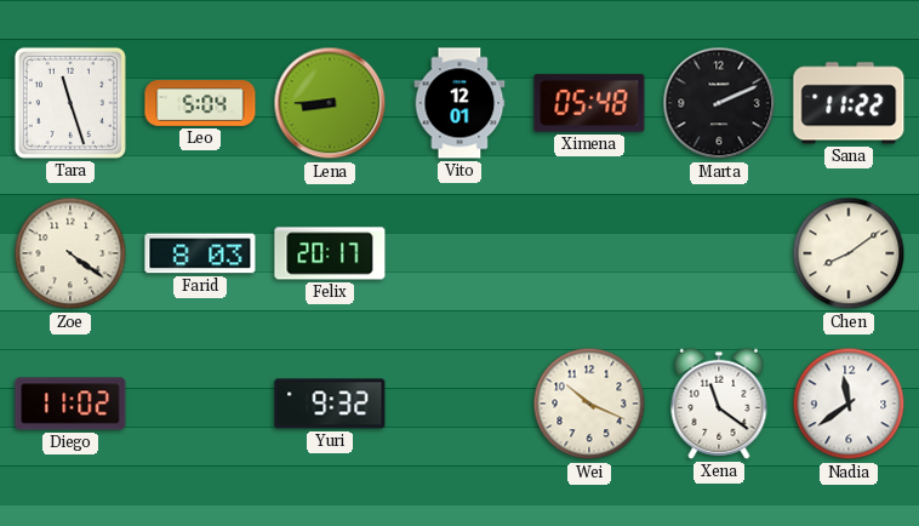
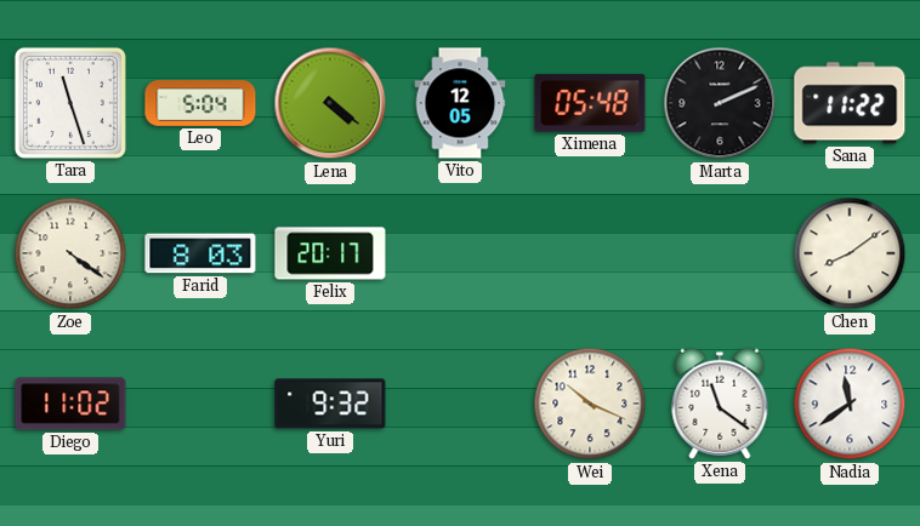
Lena: 8:45 -> 4:21 (330, 103)
Vito: 12:01 -> 12:05 (460, 103)
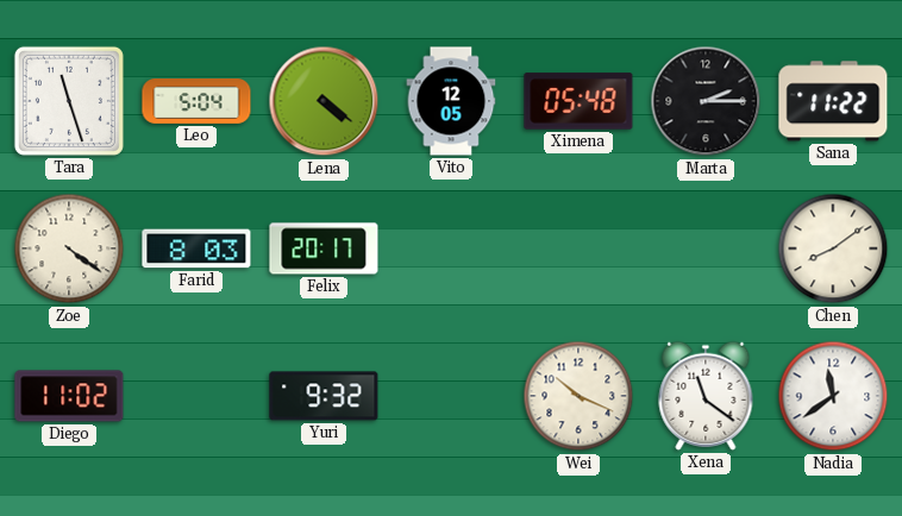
Marta: 2:11 -> 2:15 (706, 101)
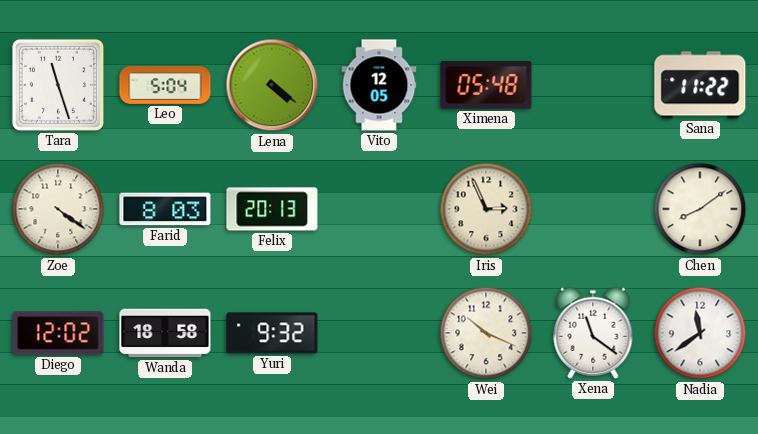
Marta: 2:15 -> none (706, 101)
Felix: 20:17 -> 20:13 (272, 209)
Iris: none -> 2:56 (486, 209)
Diego: 11:02 -> 12:02 (58, 333)
Wanda: none -> 18:58 (165, 333)
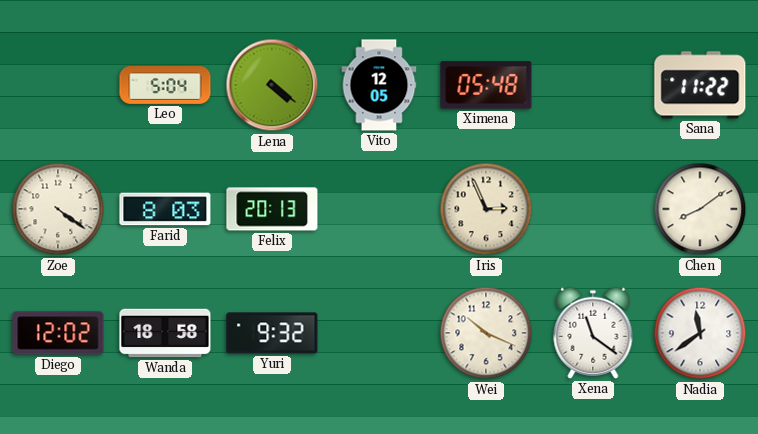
Tara: 11:27 -> none (58, 85)
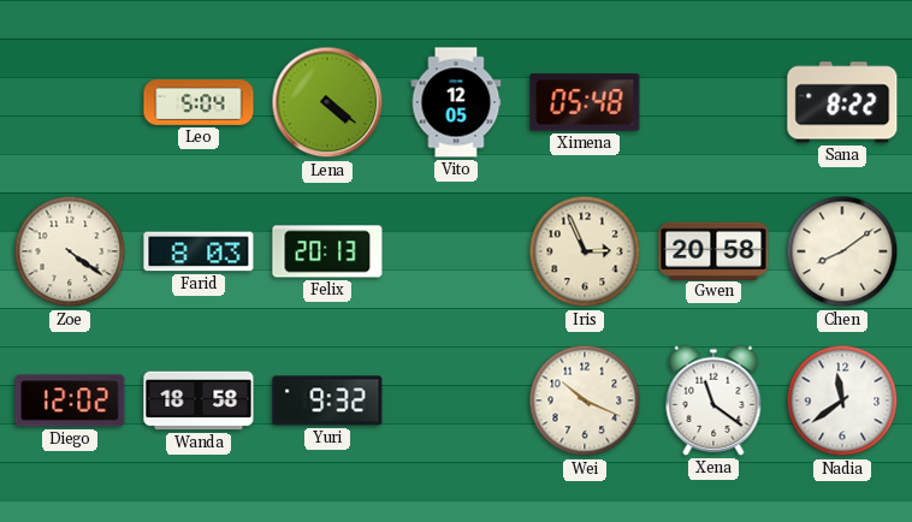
Sana: 11:22 -> 8:22 (842, 102)
Gwen: none -> 20:58 (713, 250)
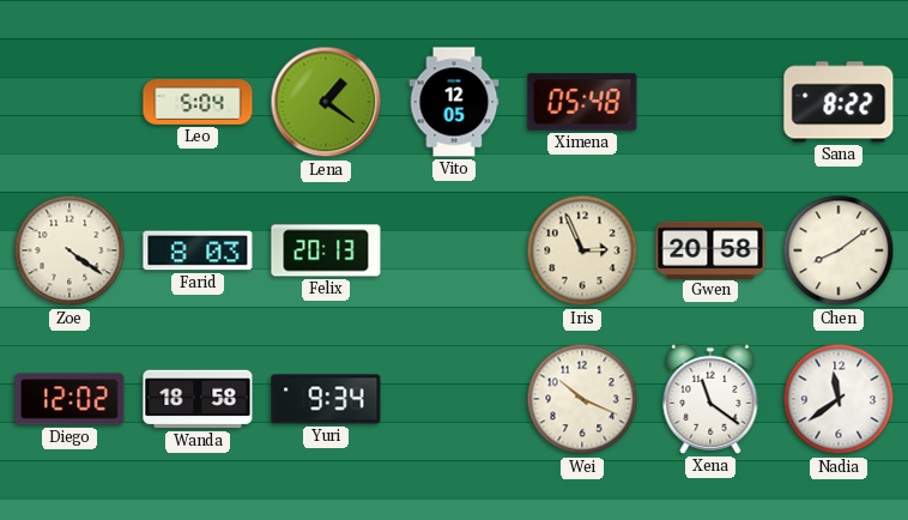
Lena: 4:21 -> 1:21 (326, 102)
Yuri: 9:32 -> 9:34 (326, 399)
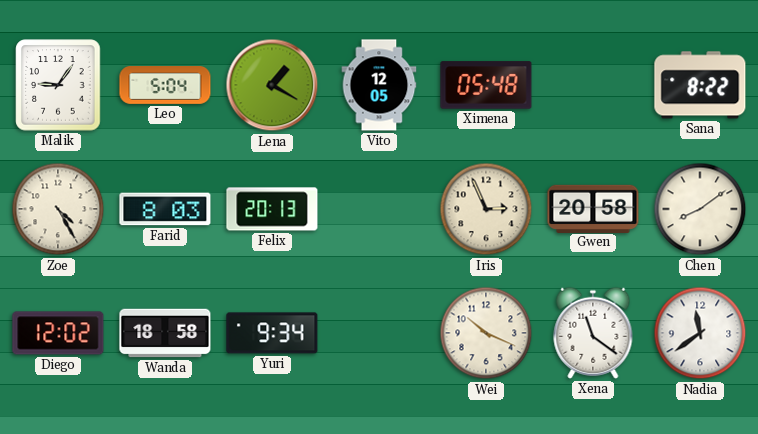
Malik: none -> 9:06 (58, 85)
Lena: 1:21 -> 1:20 (272, 85)
Zoe: 4:21 -> 4:25 (58, 209)
